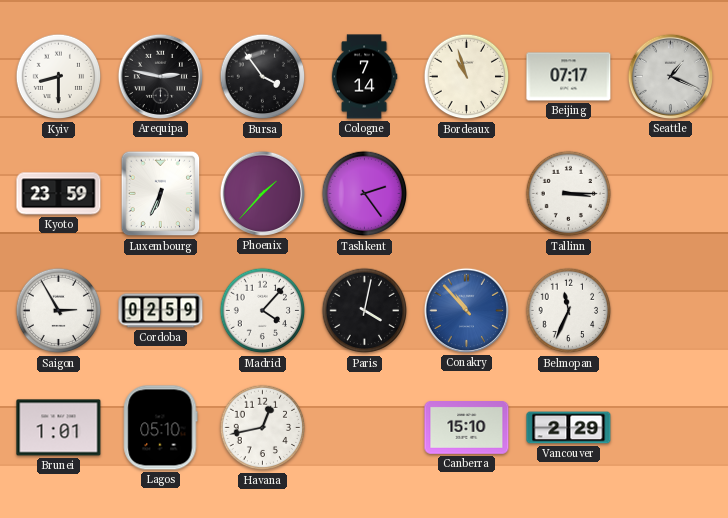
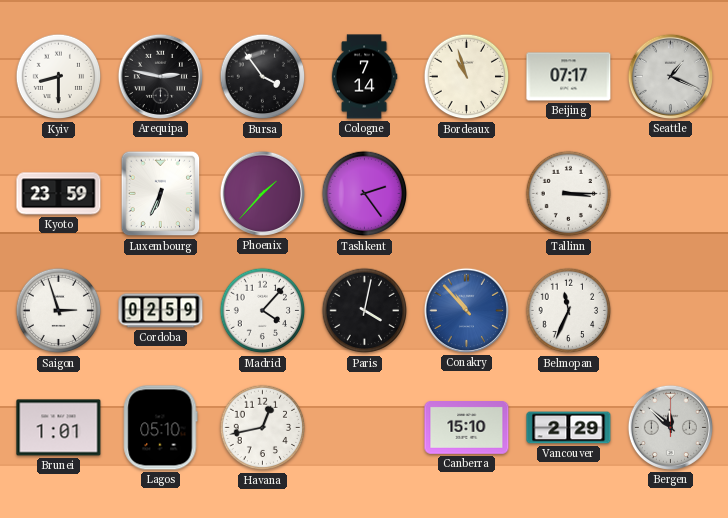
Saigon: 2:55 -> 2:57 (59, 311)
Bergen: none -> 11:52 (670, 427)
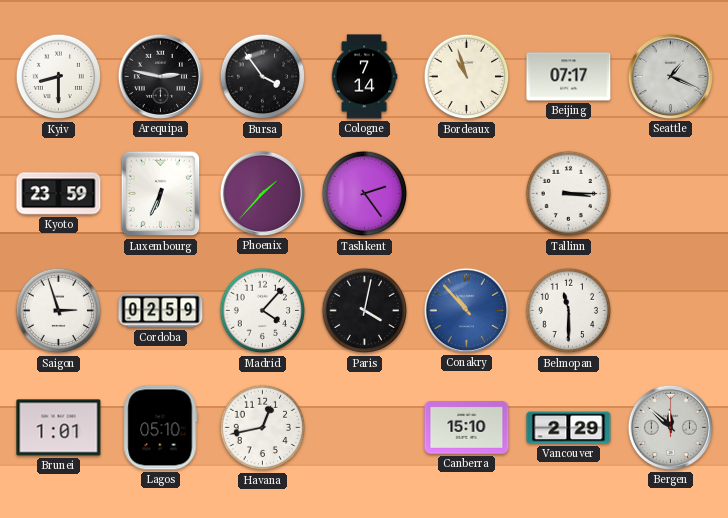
Belmopan: 11:34 -> 11:30 (569, 311)
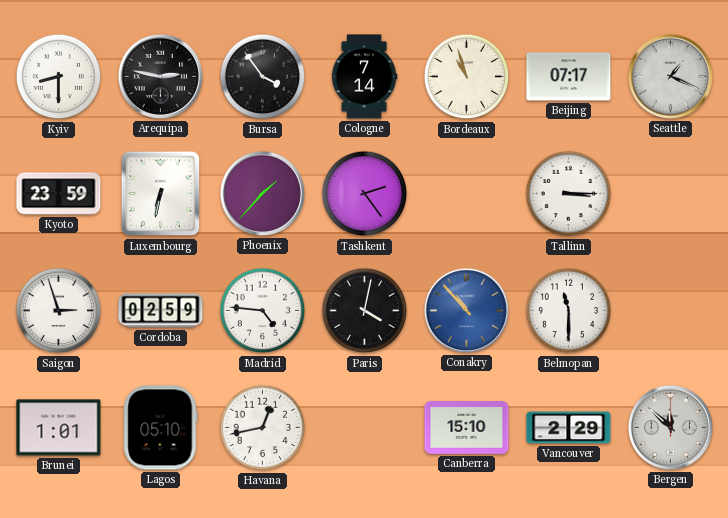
Luxembourg: 6:34 -> 6:32 (161, 194)
Madrid: 4:07 -> 4:46 (263, 311)
